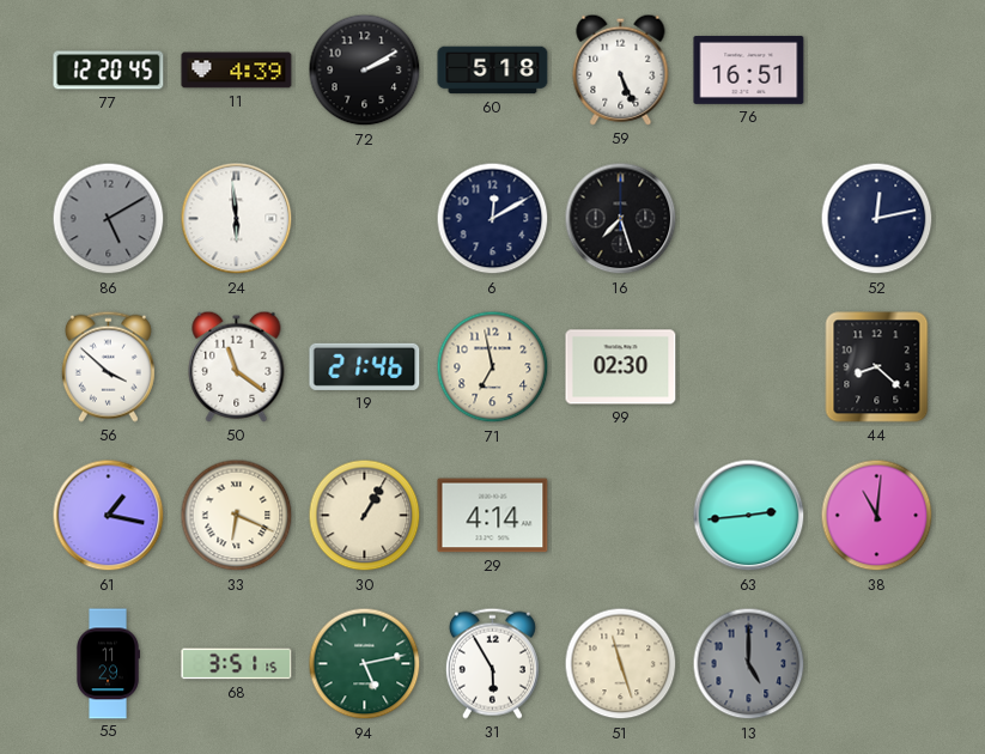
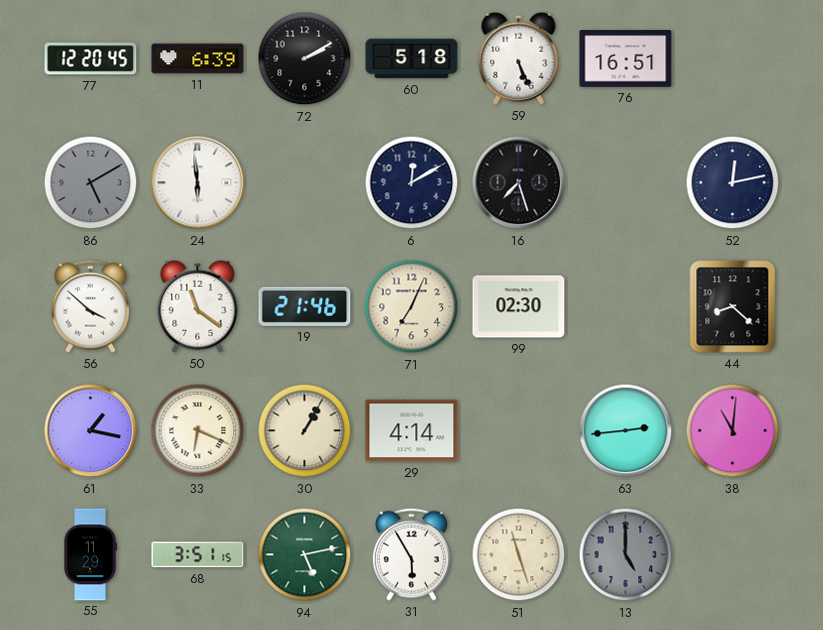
11: 4:39 -> 6:39 (198, 59)
71: 6:58 -> 7:04 (412, 307)
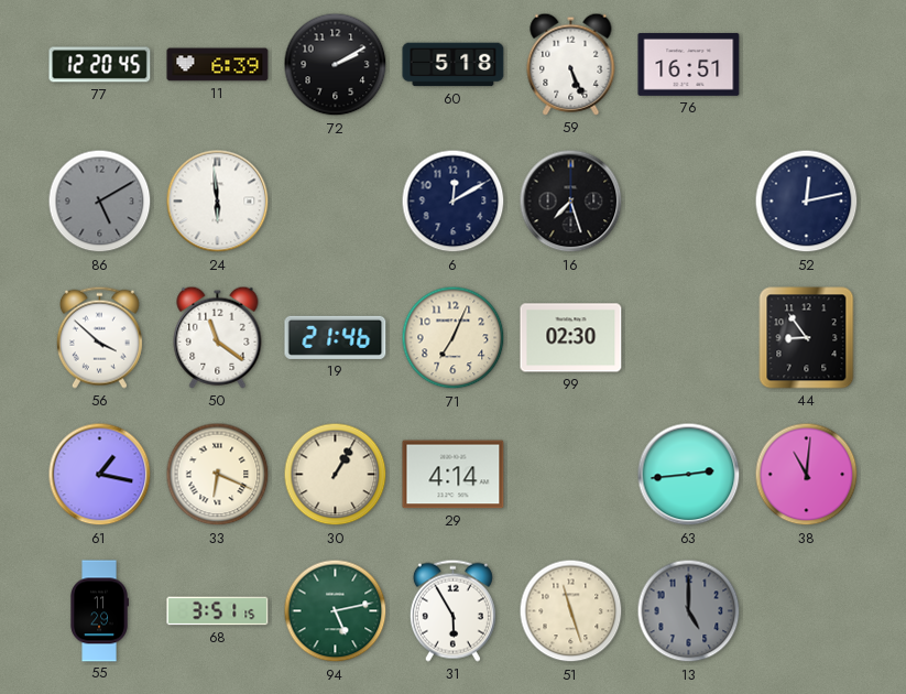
44: 8:22 -> 8:54 (807, 338)
